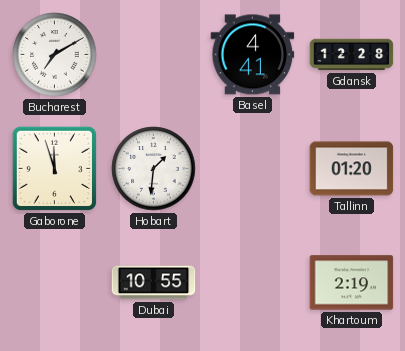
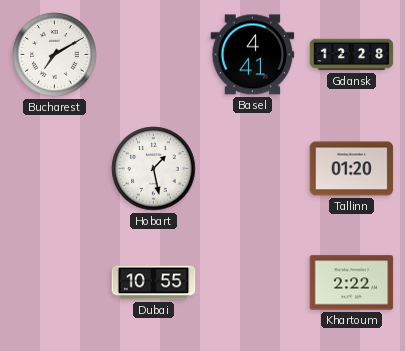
Gaborone: 11:57 -> none (54, 168)
Hobart: 1:31 -> 1:28 (154, 169)
Khartoum: 2:19 -> 2:22 (352, 283)
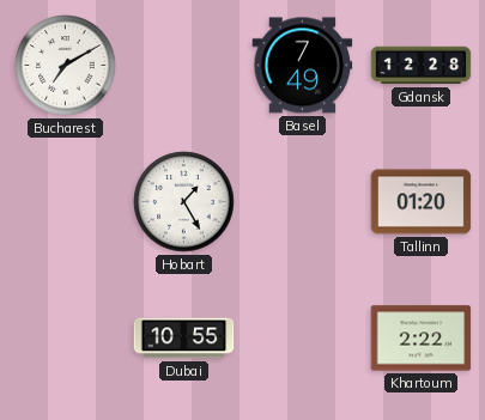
Basel: 4:41 -> 7:49 (303, 66)
Hobart: 1:28 -> 1:25 (184, 202)
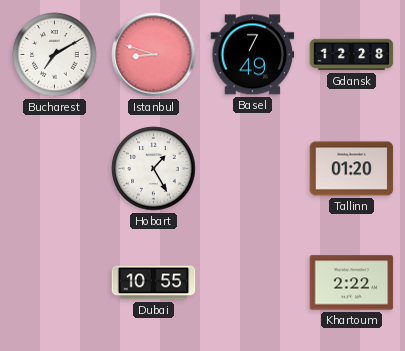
Istanbul: none -> 8:48 (154, 55)
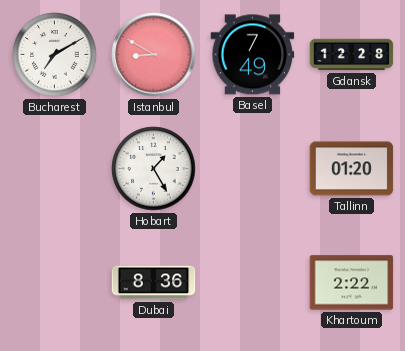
Istanbul: 8:48 -> 8:50 (154, 55)
Dubai: 10:55 -> 8:36 (154, 283)
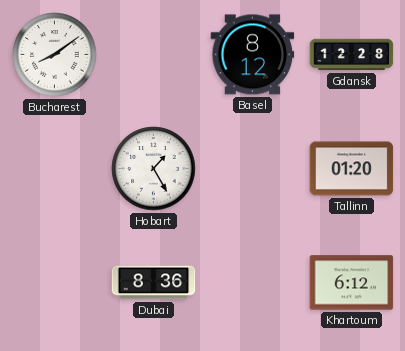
Bucharest: 7:10 -> 8:09 (55, 55)
Istanbul: 8:50 -> none (154, 55)
Basel: 7:49 -> 8:12 (253, 55)
Khartoum: 2:22 -> 6:12 (352, 283)
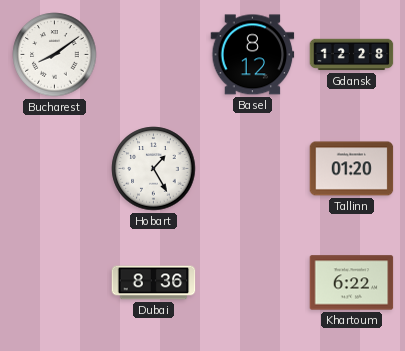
Khartoum: 6:12 -> 6:22 (352, 283)
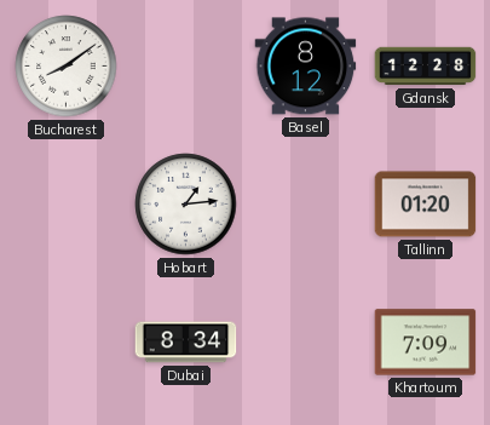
Hobart: 1:25 -> 1:14 (186, 205)
Dubai: 8:36 -> 8:34 (186, 343)
Khartoum: 6:22 -> 7:09 (426, 343)
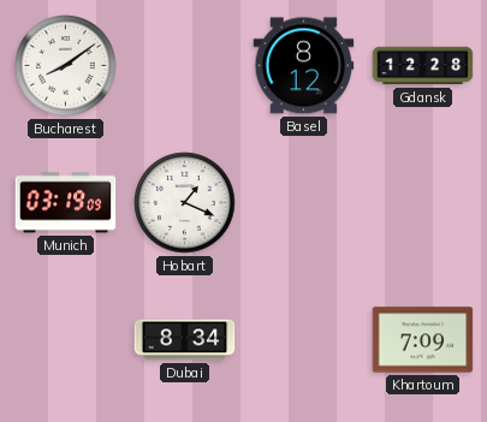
Munich: none -> 03:19 (66, 203)
Hobart: 1:14 -> 1:19 (185, 203)
Tallinn: 01:20 -> none (426, 205)
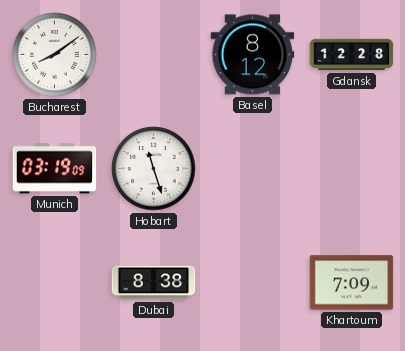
Hobart: 1:19 -> 11:27 (154, 169)
Dubai: 8:34 -> 8:38 (154, 283)
